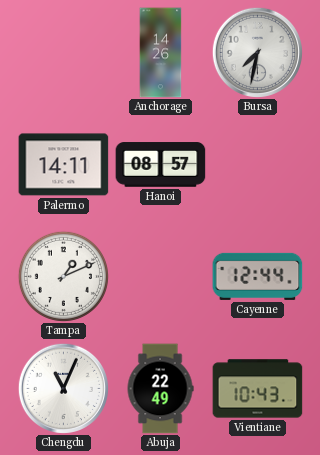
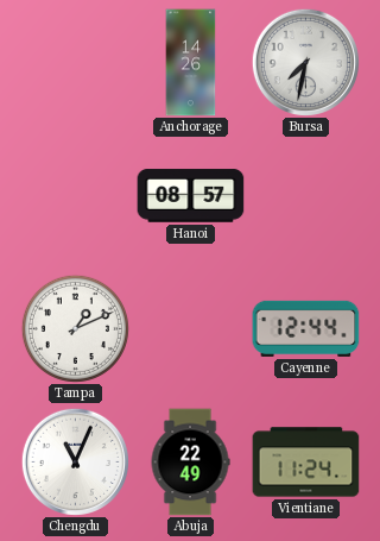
Palermo: 14:11 -> none (64, 165)
Vientiane: 10:43 -> 11:24 (306, 463)
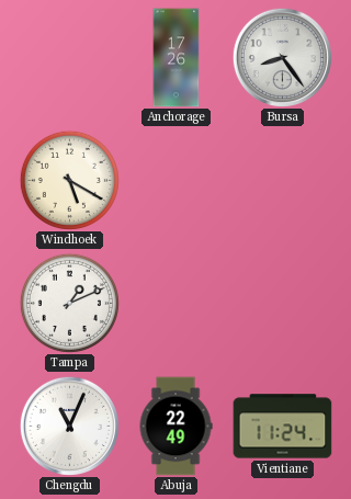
Anchorage: 14:26 -> 17:26 (177, 58)
Bursa: 7:32 -> 8:24 (282, 57)
Windhoek: none -> 5:20 (69, 180)
Hanoi: 08:57 -> none (191, 196)
Cayenne: 12:44 -> none (306, 328)
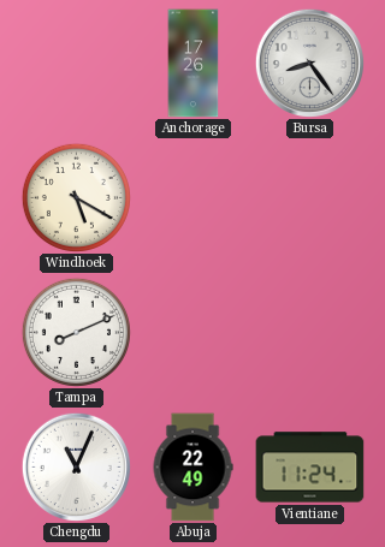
Tampa: 1:11 -> 8:11 (76, 332)
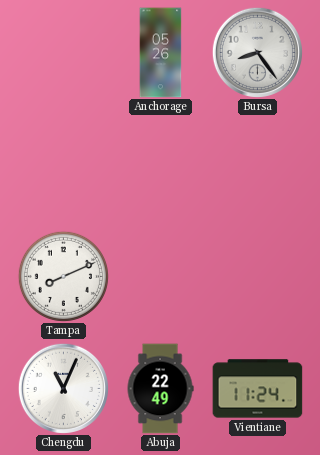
Anchorage: 17:26 -> 05:26 (161, 53)
Windhoek: 5:20 -> none (76, 197)
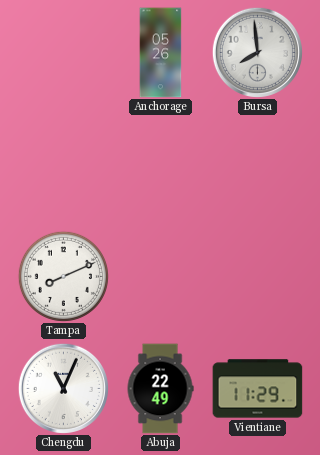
Bursa: 8:24 -> 7:59 (257, 52)
Vientiane: 11:24 -> 11:29 (258, 389)
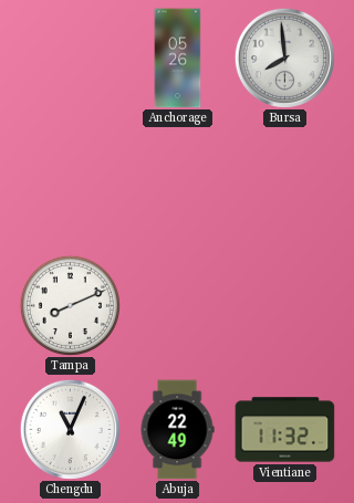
Vientiane: 11:29 -> 11:32 (285, 430)
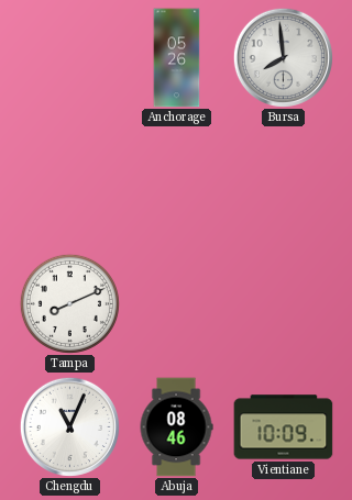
Abuja: 22:49 -> 08:46 (176, 427)
Vientiane: 11:32 -> 10:09 (284, 427)
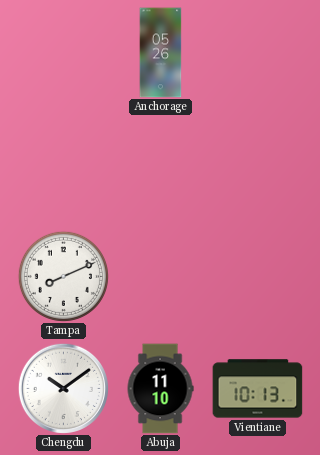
Bursa: 7:59 -> none (283, 57)
Chengdu: 11:04 -> 10:09 (63, 388)
Abuja: 08:46 -> 11:10 (160, 389)
Vientiane: 10:09 -> 10:13 (258, 389)
